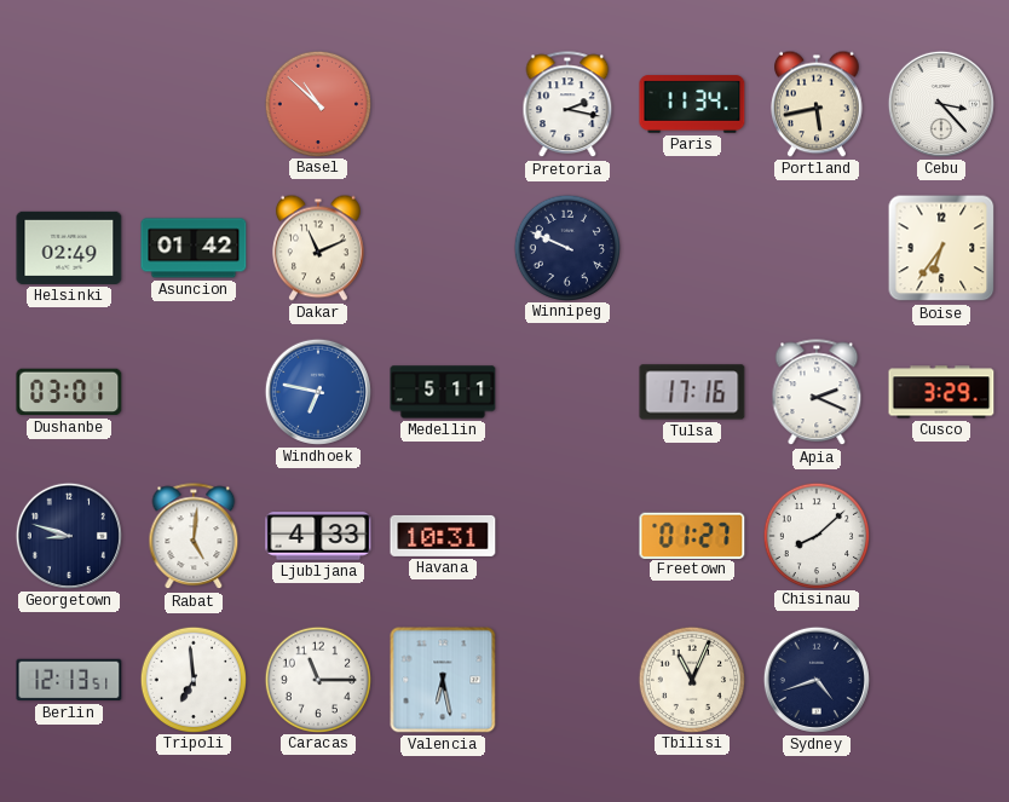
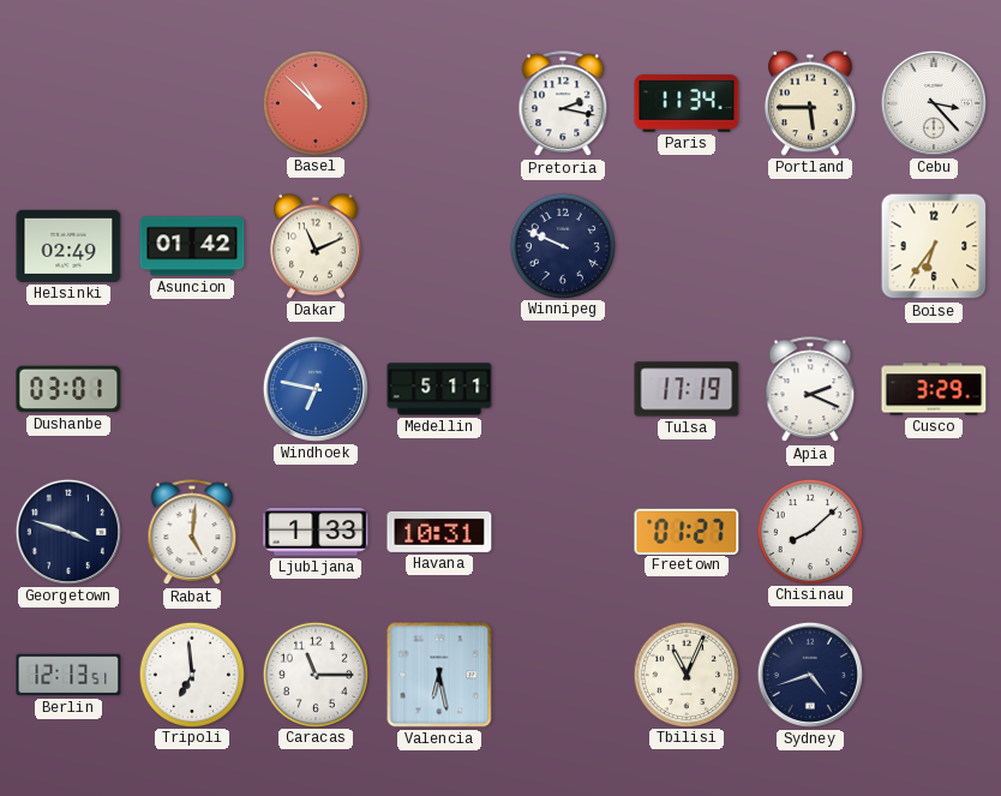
Portland: 5:43 -> 5:45 (811, 103)
Tulsa: 17:16 -> 17:19 (687, 389)
Georgetown: 8:48 -> 3:48 (68, 532)
Ljubljana: 4:33 -> 1:33 (316, 532)
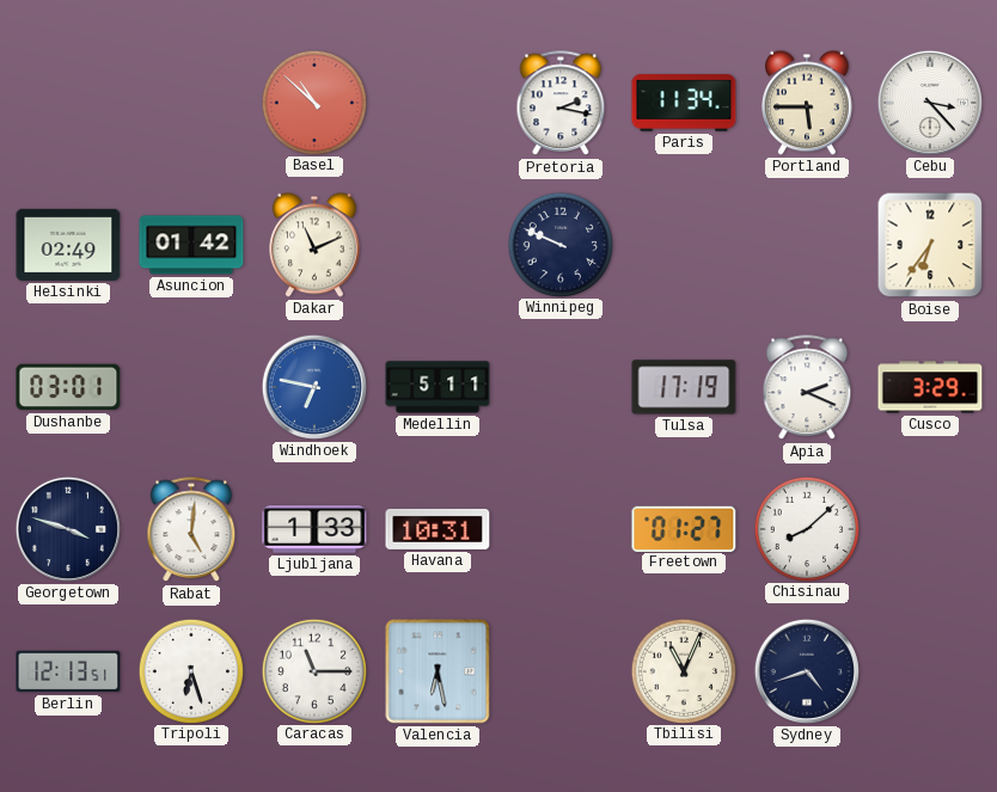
Tripoli: 6:59 -> 6:27 (190, 670)
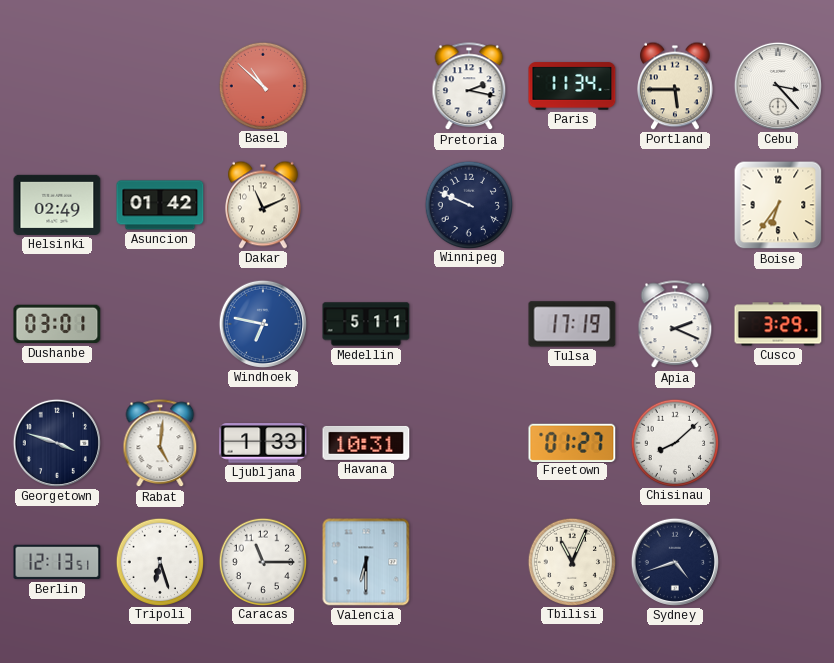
Valencia: 6:28 -> 6:30 (366, 562)
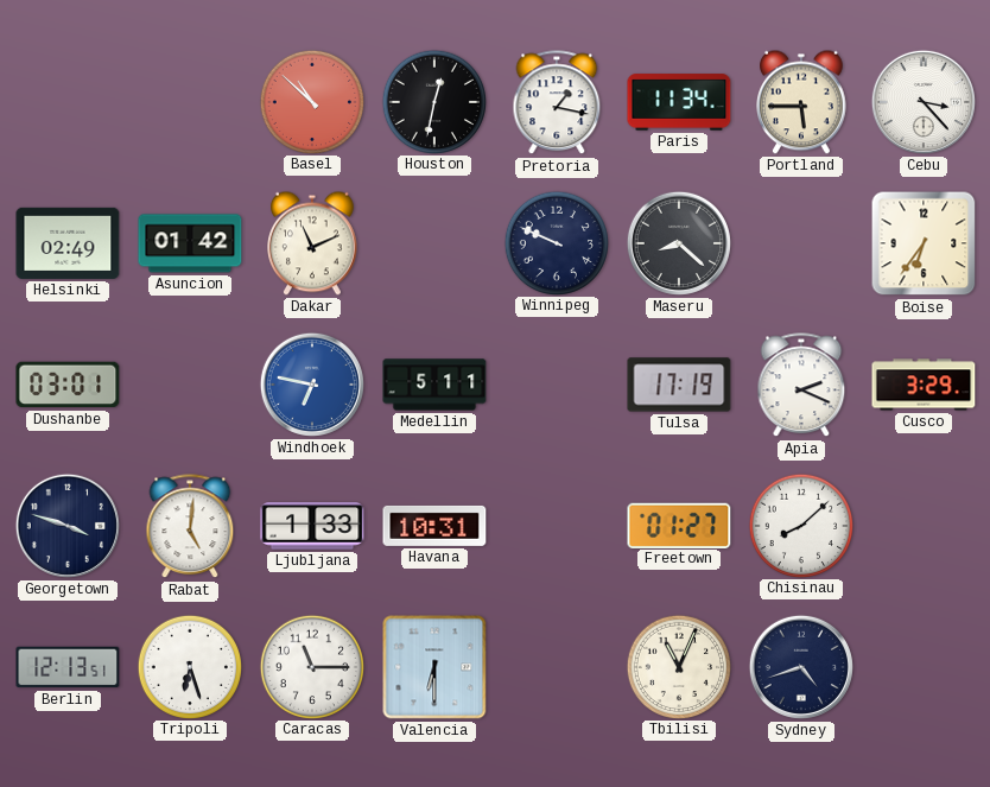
Houston: none -> 12:32 (433, 101)
Pretoria: 2:17 -> 1:17 (557, 103)
Maseru: none -> 8:22 (679, 243)
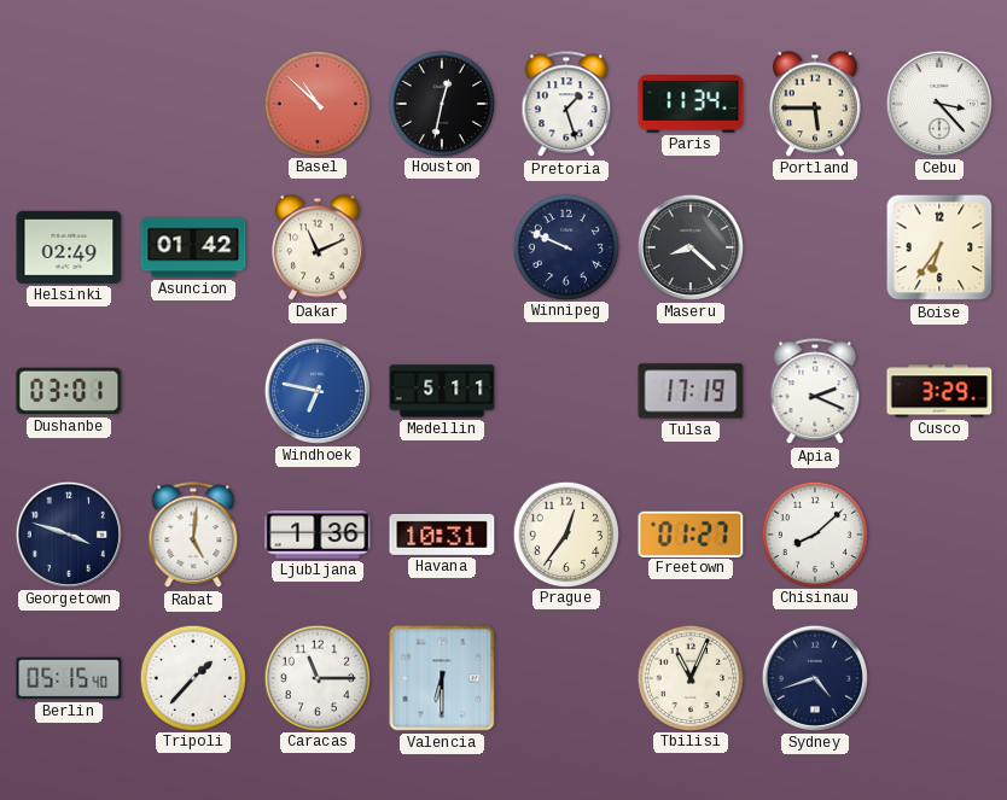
Pretoria: 1:17 -> 1:27 (566, 105)
Ljubljana: 1:33 -> 1:36 (318, 535)
Prague: none -> 12:36 (565, 533)
Berlin: 12:13 -> 05:15 (69, 678)
Tripoli: 6:27 -> 1:37 (192, 677)
